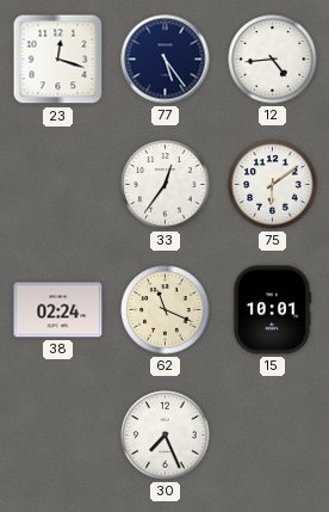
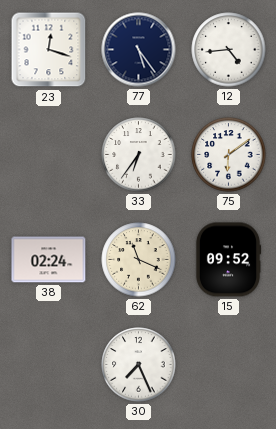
33: 12:36 -> 6:36 (139, 155)
15: 10:01 -> 09:52 (228, 260)
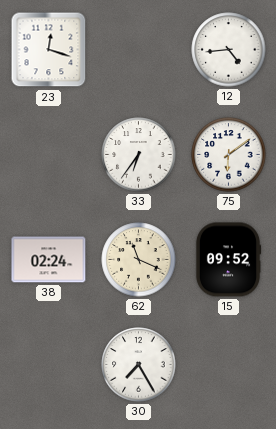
77: 5:24 -> none (139, 50)
30: 7:26 -> 7:25 (139, 365)
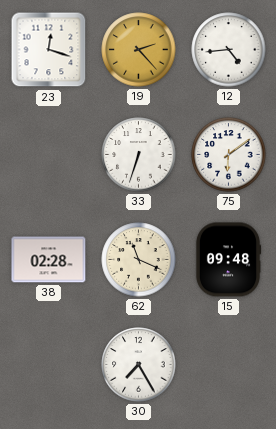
19: none -> 2:23 (139, 50)
33: 6:36 -> 6:33 (139, 155)
38: 02:24 -> 02:28 (49, 260)
15: 09:52 -> 09:48 (228, 260)
